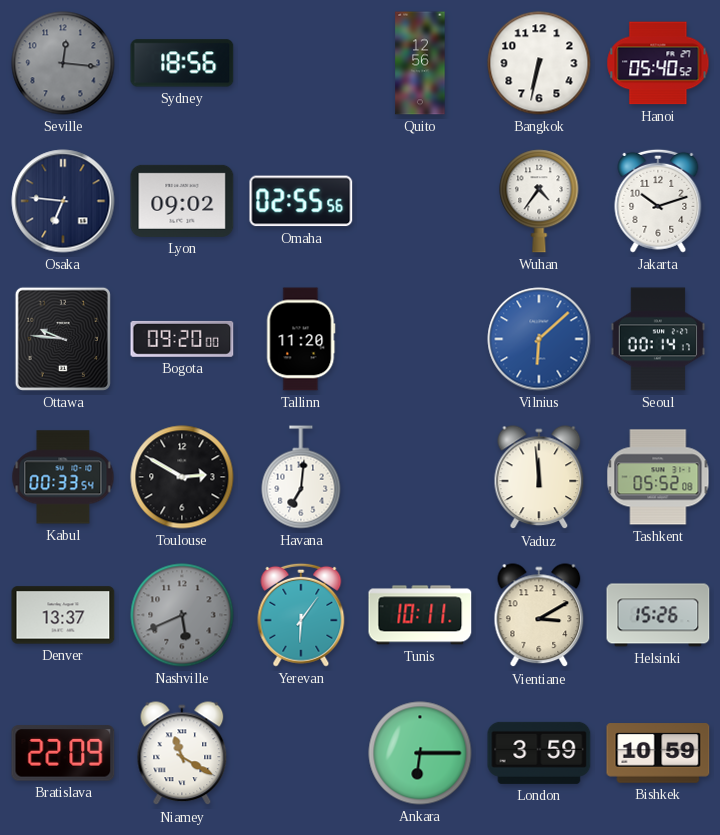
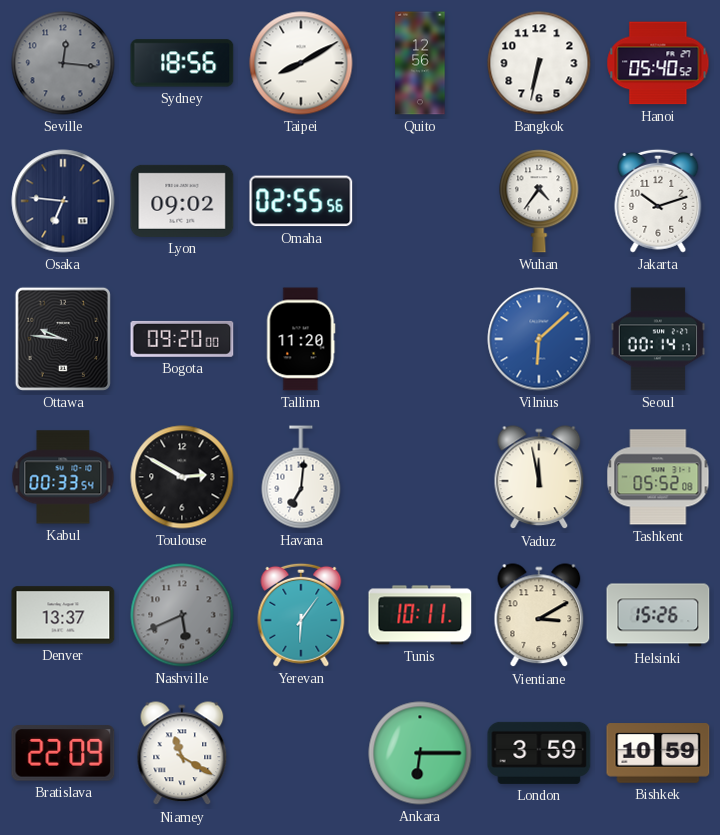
Taipei: none -> 8:10 (301, 63)
Vaduz: 11:59 -> 11:58 (539, 478)
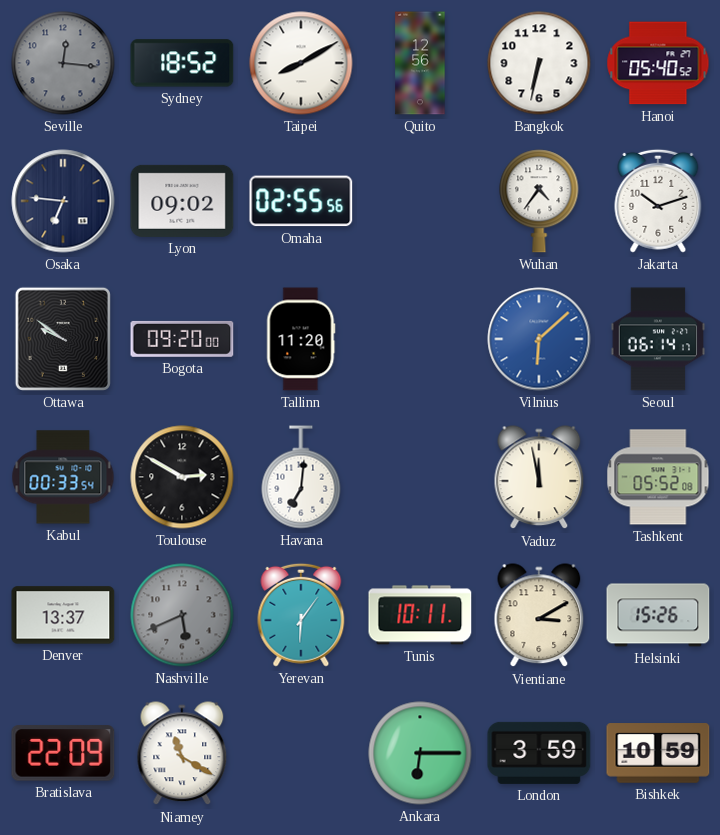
Sydney: 18:56 -> 18:52 (182, 63)
Ottawa: 9:46 -> 9:51 (63, 339)
Seoul: 00:14 -> 06:14 (657, 339)
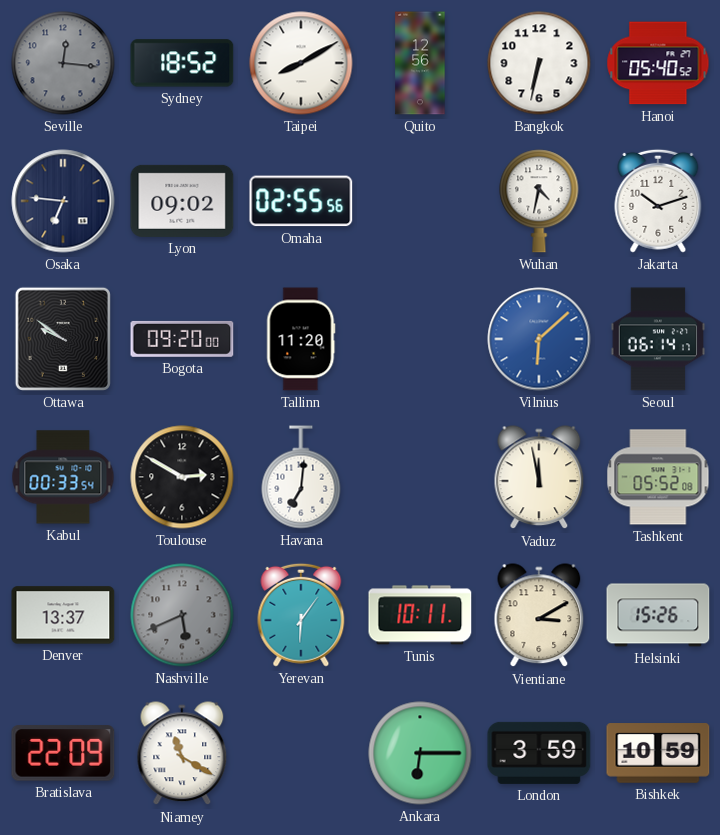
Wuhan: 4:36 -> 4:32 (539, 201)
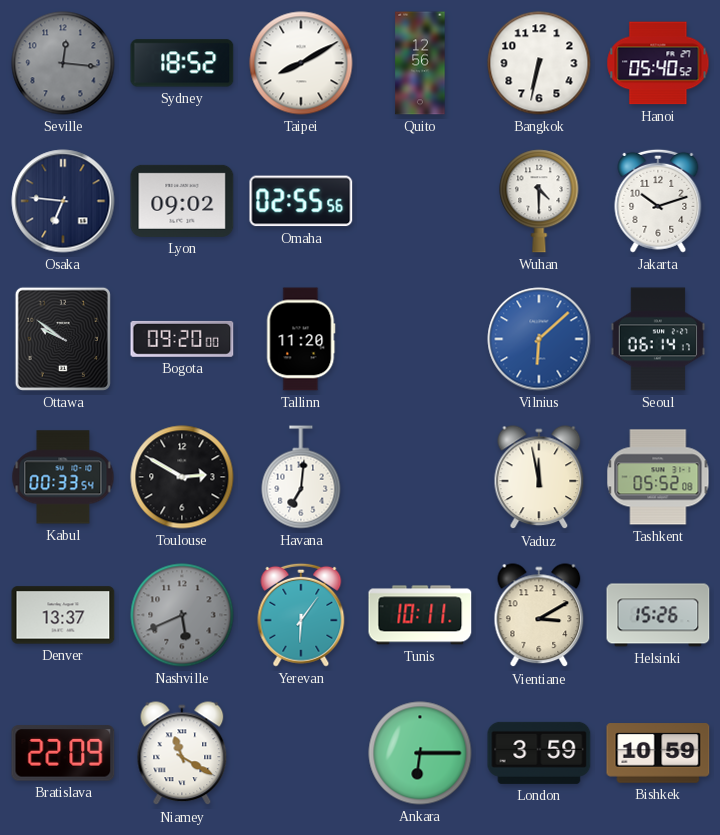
Wuhan: 4:32 -> 4:30 (539, 201)
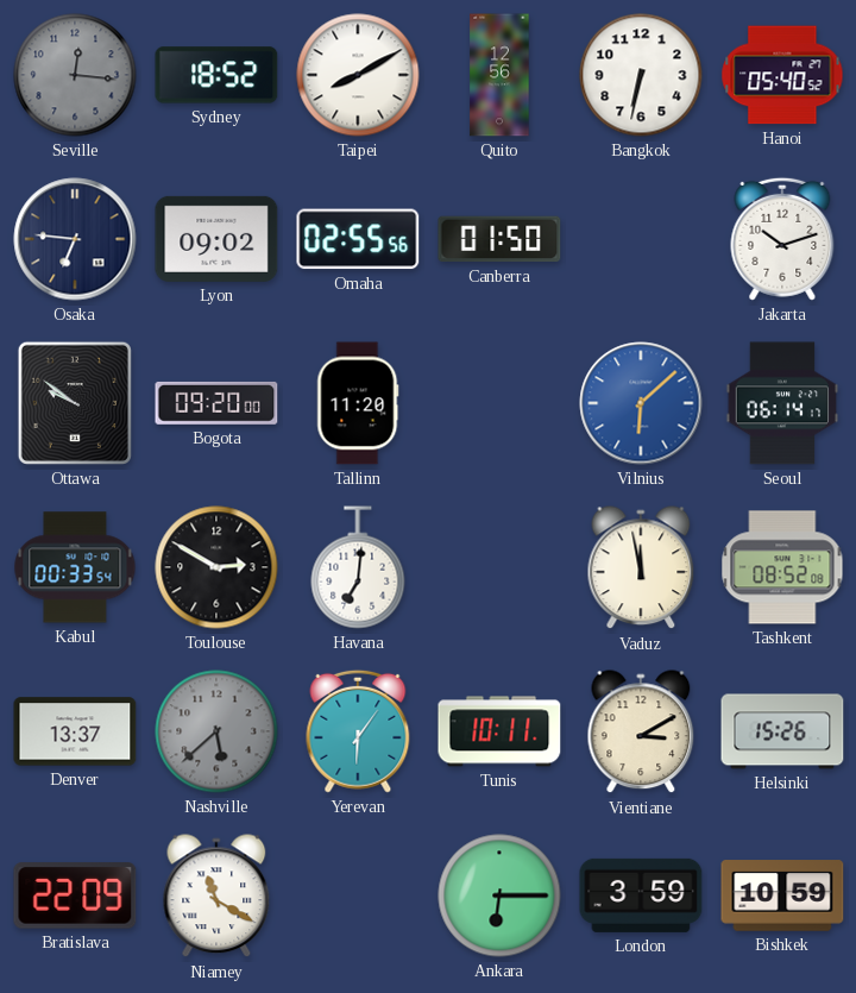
Canberra: none -> 01:50 (499, 239)
Wuhan: 4:30 -> none (539, 201)
Tashkent: 05:52 -> 08:52 (782, 567)
Nashville: 5:41 -> 5:38 (216, 731)
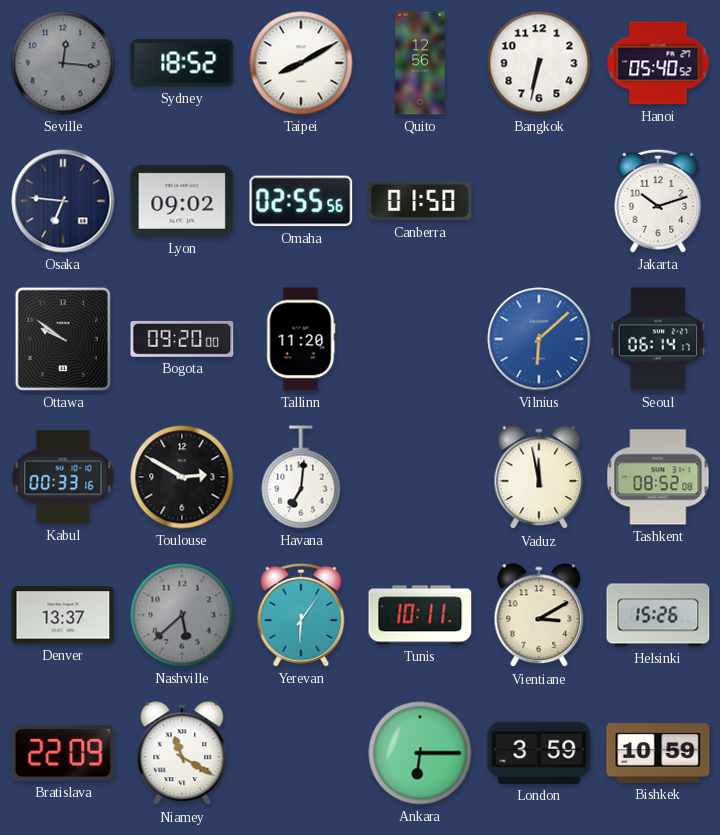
Kabul: 00:33:54 -> 00:33:16 (63, 477)
